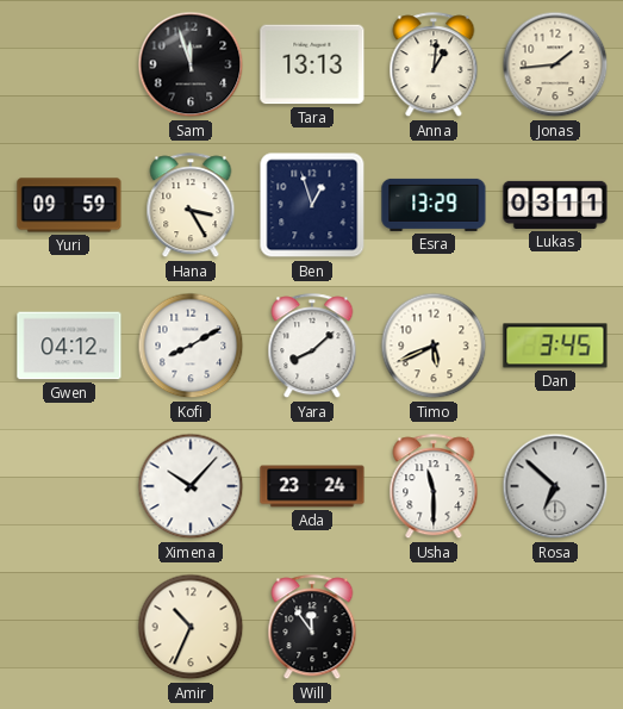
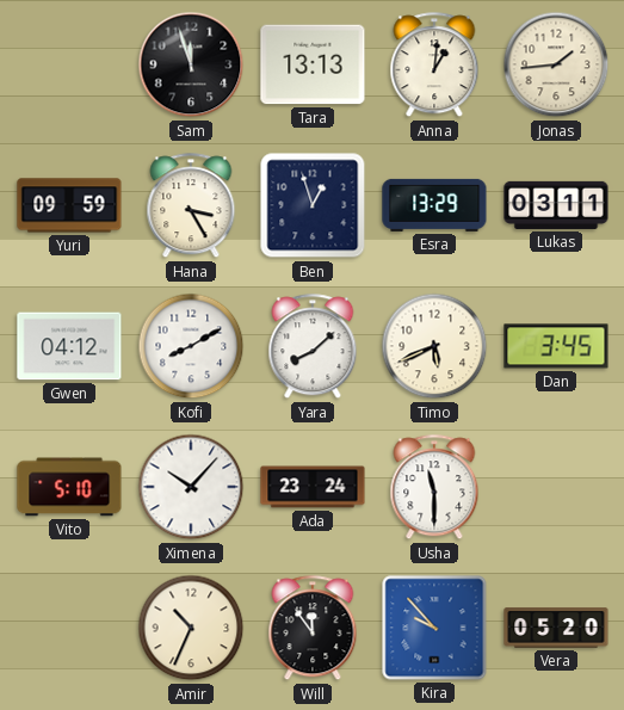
Vito: none -> 5:10 (69, 487)
Rosa: 6:52 -> none (555, 486)
Kira: none -> 9:53 (434, 628)
Vera: none -> 05:20 (556, 628)
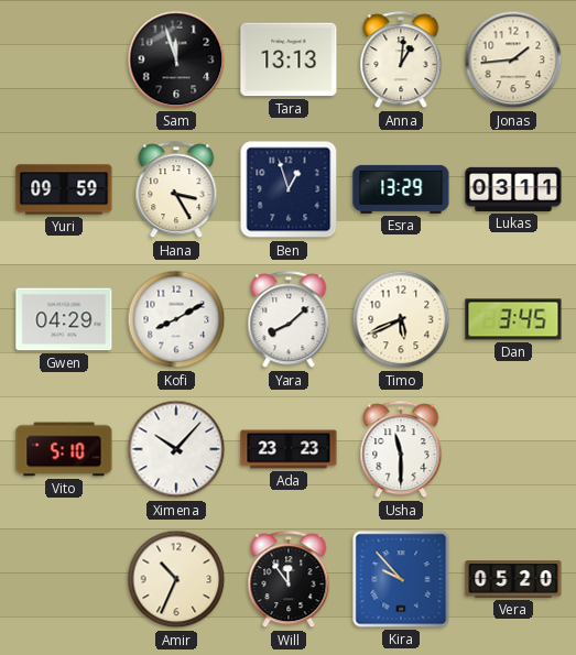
Gwen: 04:12 -> 04:29 (64, 319)
Ada: 23:24 -> 23:23 (289, 449)
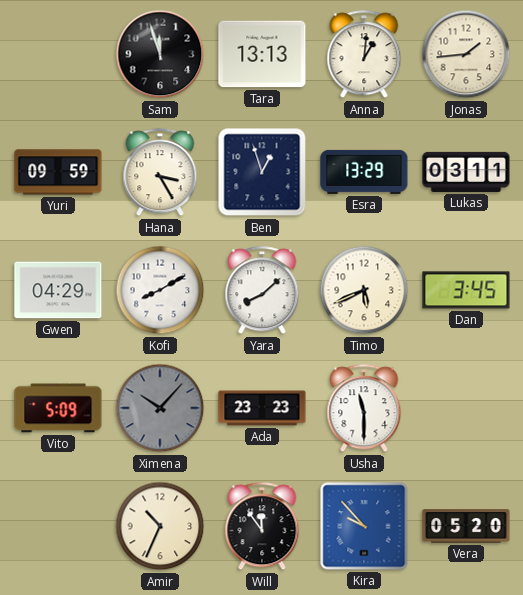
Vito: 5:10 -> 5:09 (58, 408)
Ximena dial: white -> grey (160, 408)
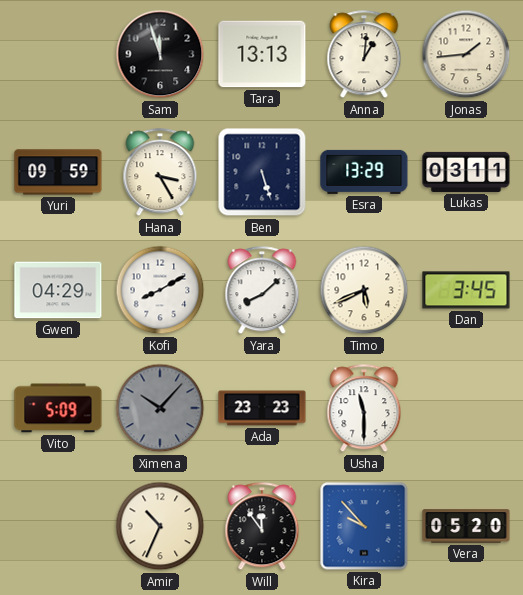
Ben: 12:57 -> 5:27 (262, 172)
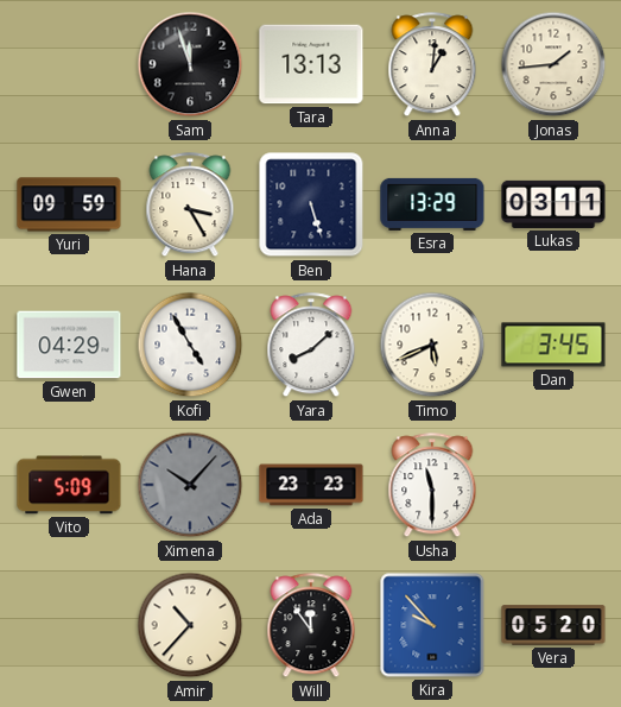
Kofi: 8:10 -> 4:55 (190, 345)
Amir: 10:34 -> 10:37 (190, 625)
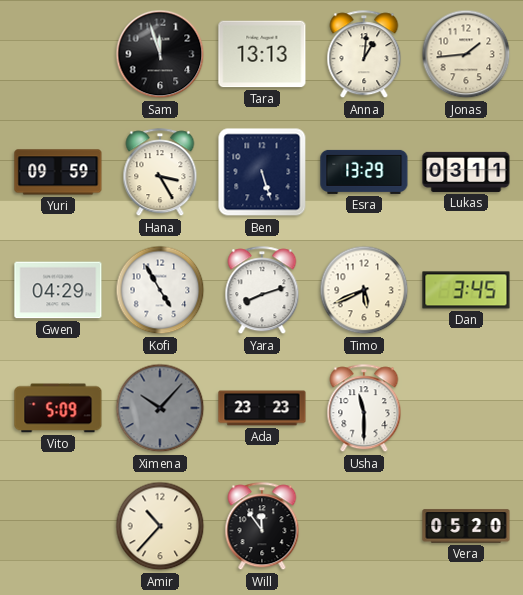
Yara: 8:08 -> 8:12 (262, 291)
Kira: 9:53 -> none (432, 625)
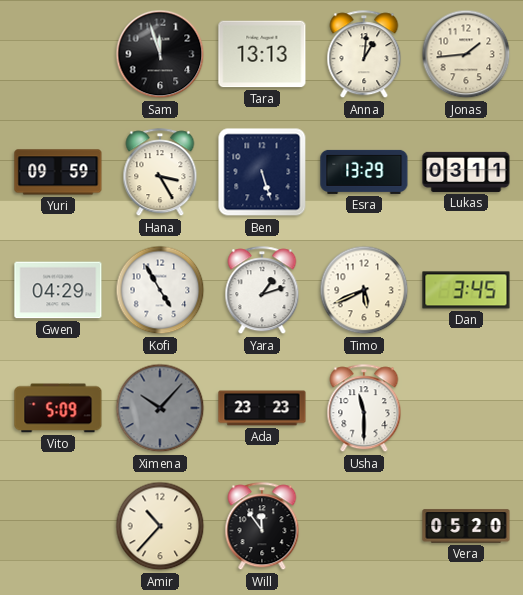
Yara: 8:12 -> 1:12 (262, 291)
